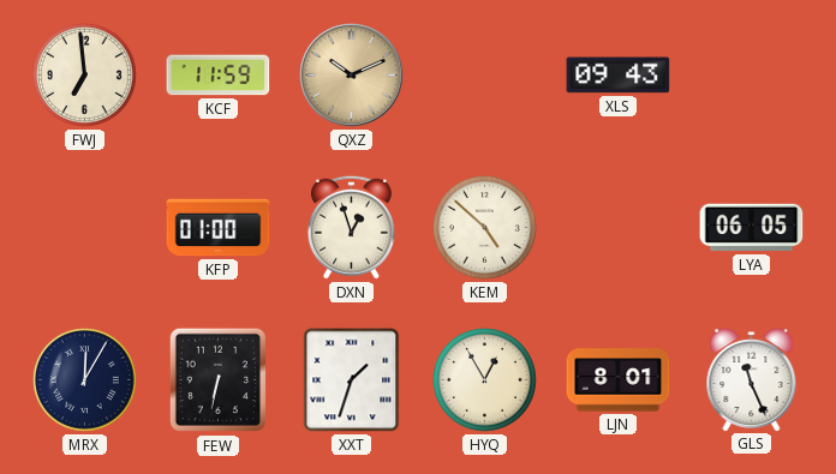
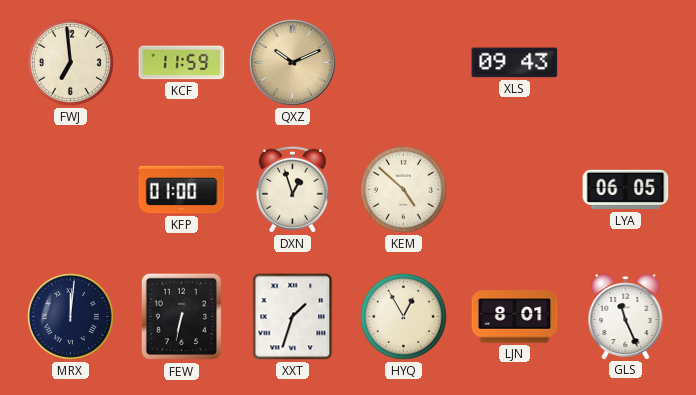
MRX: 12:05 -> 12:01 (70, 316)
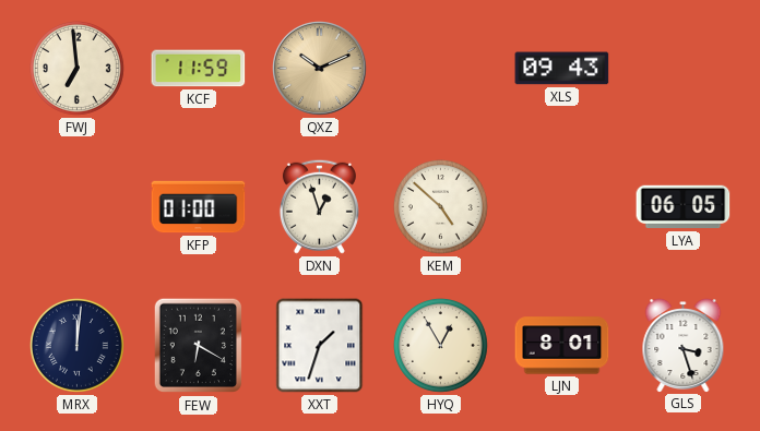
FEW: 6:32 -> 6:20 (198, 346)
GLS: 11:26 -> 3:27 (684, 346)
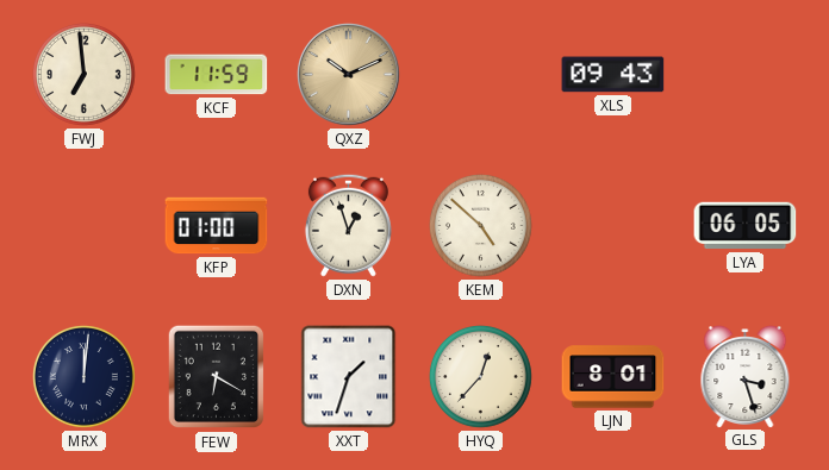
HYQ: 12:55 -> 12:37 (480, 376)
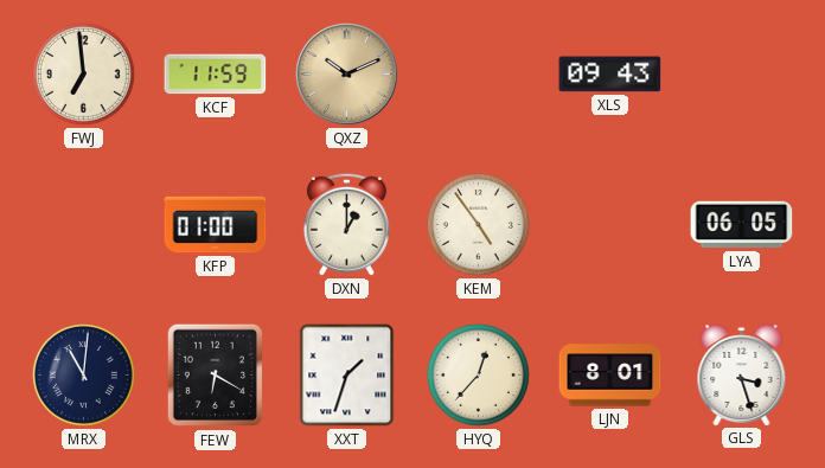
DXN: 12:57 -> 1:00 (346, 224)
KEM: 4:52 -> 4:54 (478, 224)
MRX: 12:01 -> 11:01 (83, 374)
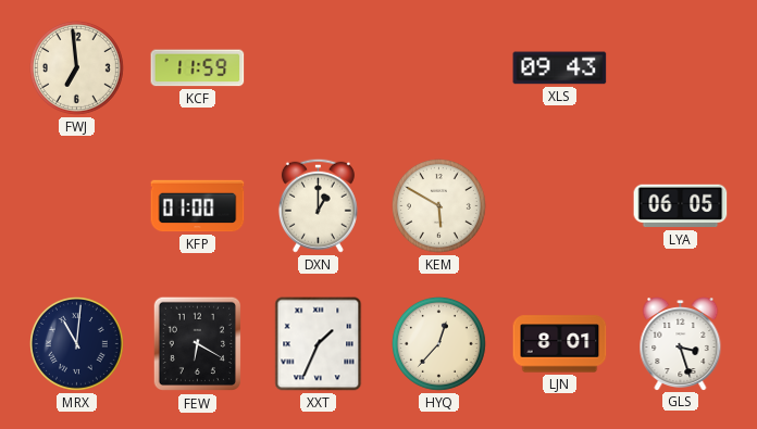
QXZ: 10:11 -> none (347, 75)
KEM: 4:54 -> 5:50 (438, 205)
XXT: 1:33 -> 1:34 (319, 344)
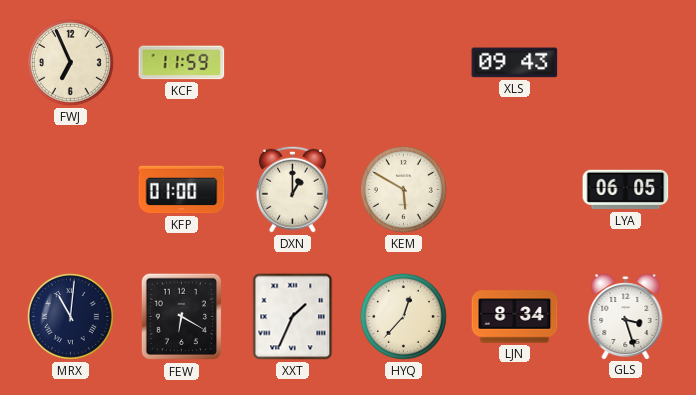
FWJ: 6:59 -> 6:56 (70, 62)
LJN: 8:01 -> 8:34 (515, 317)
